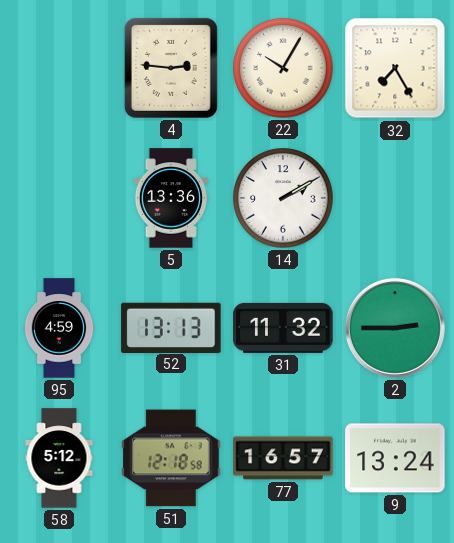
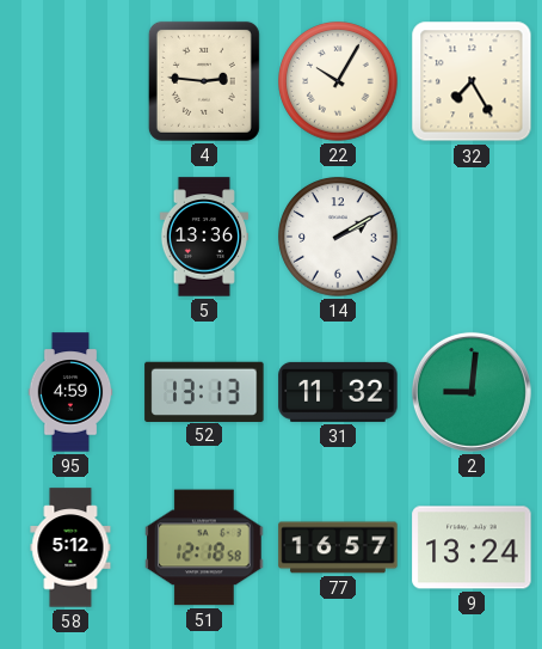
2: 2:45 -> 9:01 (472, 392)
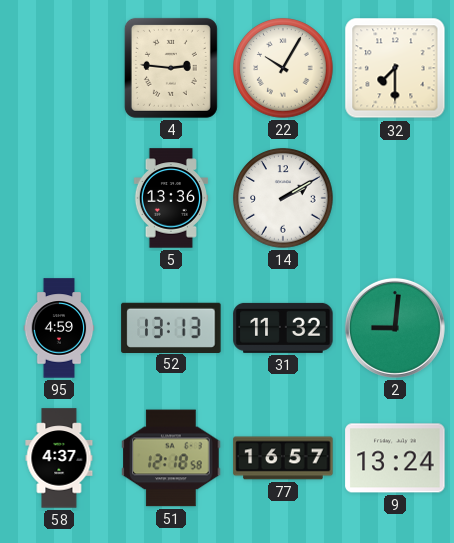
32: 7:25 -> 7:30 (395, 68)
58: 5:12 -> 4:37 (59, 458)
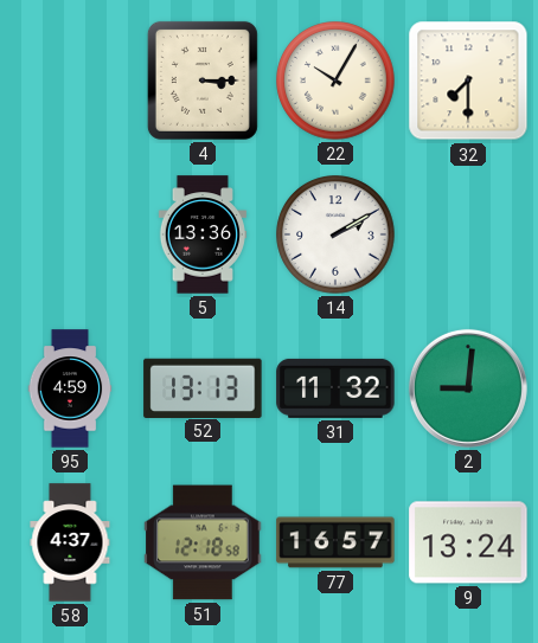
4: 2:46 -> 3:15 (203, 81)
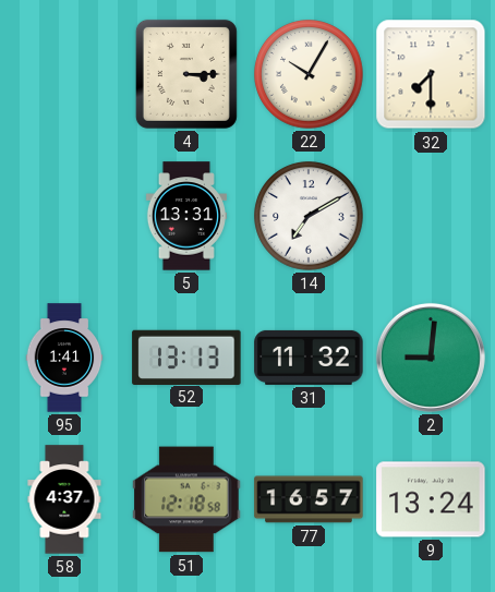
5: 13:36 -> 13:31 (186, 216)
14: 2:10 -> 7:10 (309, 216)
95: 4:59 -> 1:41 (64, 358)
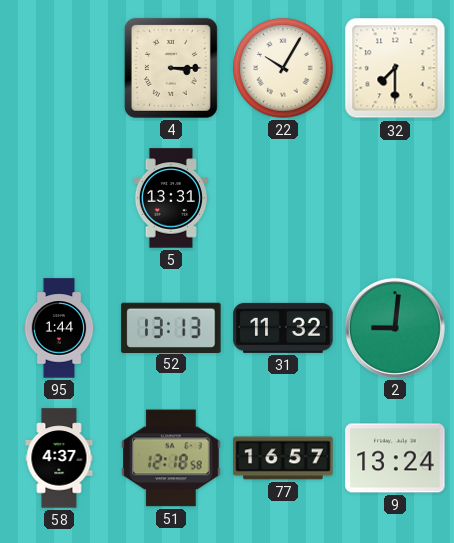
14: 7:10 -> none (309, 216)
95: 1:41 -> 1:44 (59, 328)
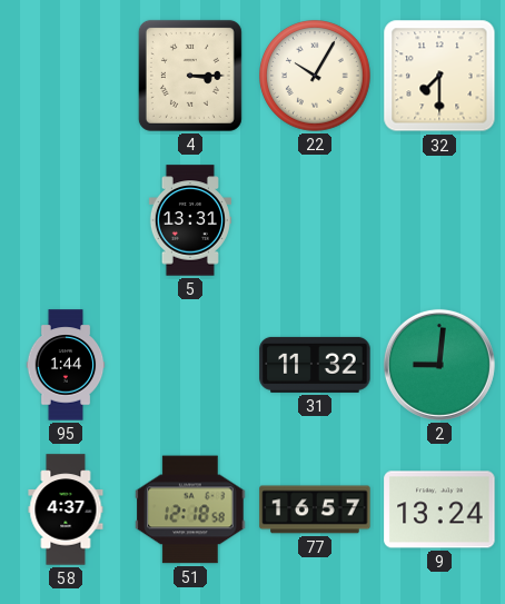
52: 13:13 -> none (171, 327)
